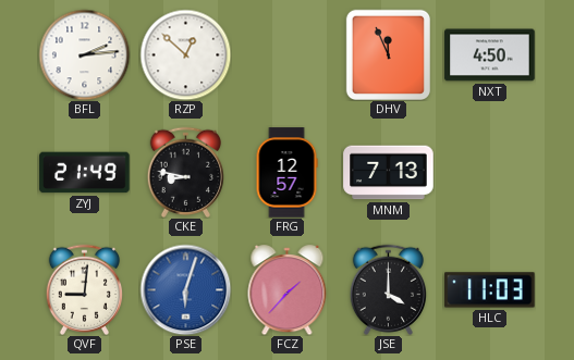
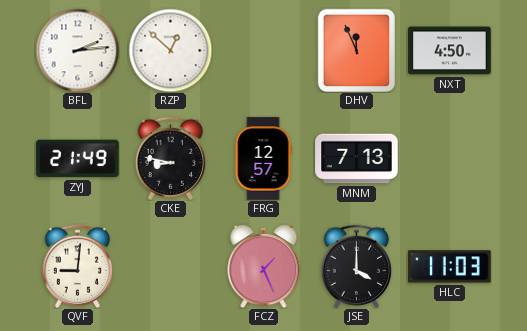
PSE: 6:03 -> none (185, 289)
FCZ: 1:37 -> 1:26 (264, 267)
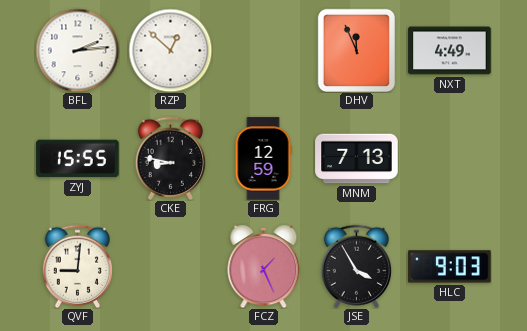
NXT: 4:50 -> 4:49 (450, 51)
ZYJ: 21:49 -> 15:55 (78, 159)
FRG: 12:57 -> 12:59 (263, 159)
JSE: 4:00 -> 3:55 (356, 266)
HLC: 11:03 -> 9:03 (450, 267)
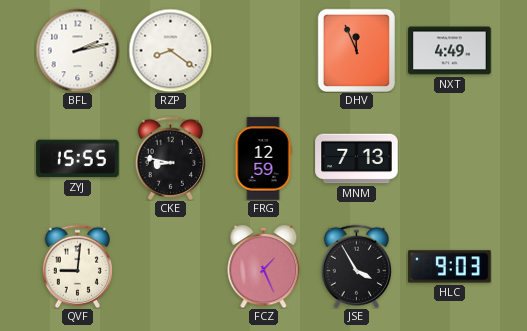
BFL: 2:14 -> 2:13 (77, 50)
RZP: 12:52 -> 8:21 (170, 50)
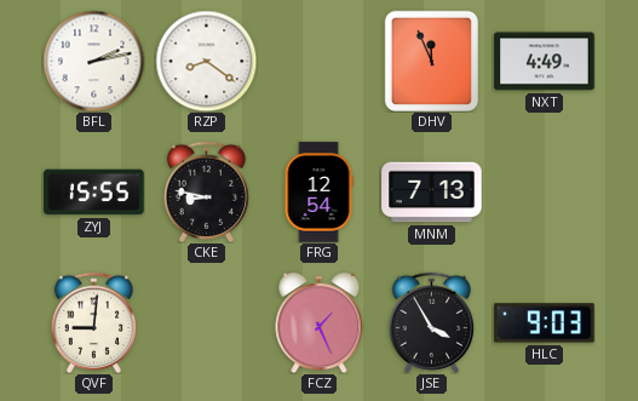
FRG: 12:59 -> 12:54 (318, 193)
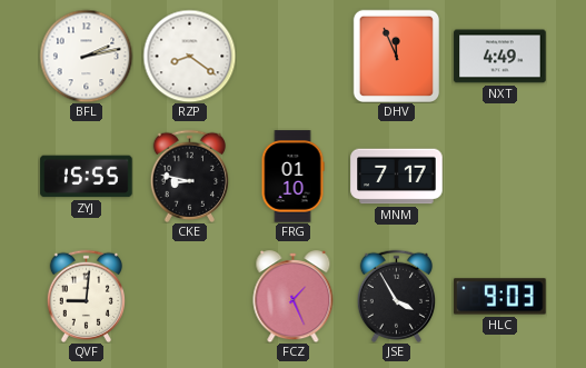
FRG: 12:54 -> 01:10 (292, 177)
MNM: 7:13 -> 7:17 (397, 177)
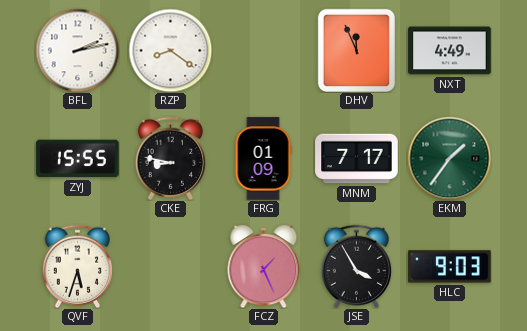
FRG: 01:10 -> 01:09 (263, 159)
EKM: none -> 1:36 (449, 158)
QVF: 9:01 -> 5:33 (77, 266)
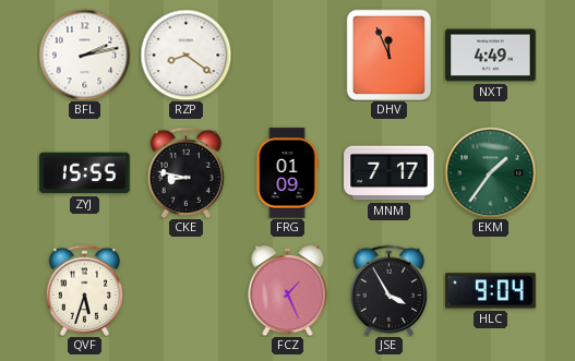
HLC: 9:03 -> 9:04 (491, 291)
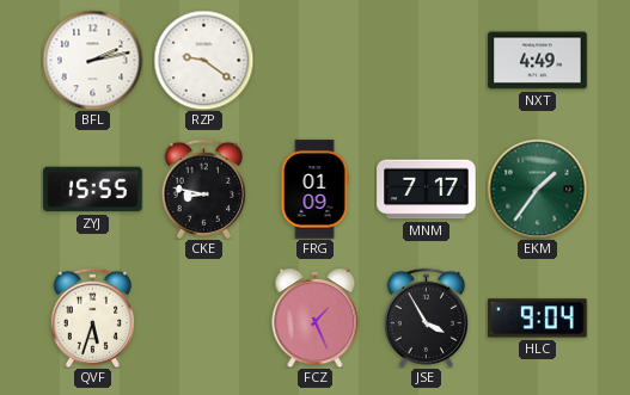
RZP: 8:21 -> 9:21 (203, 60)
DHV: 11:56 -> none (388, 55)
